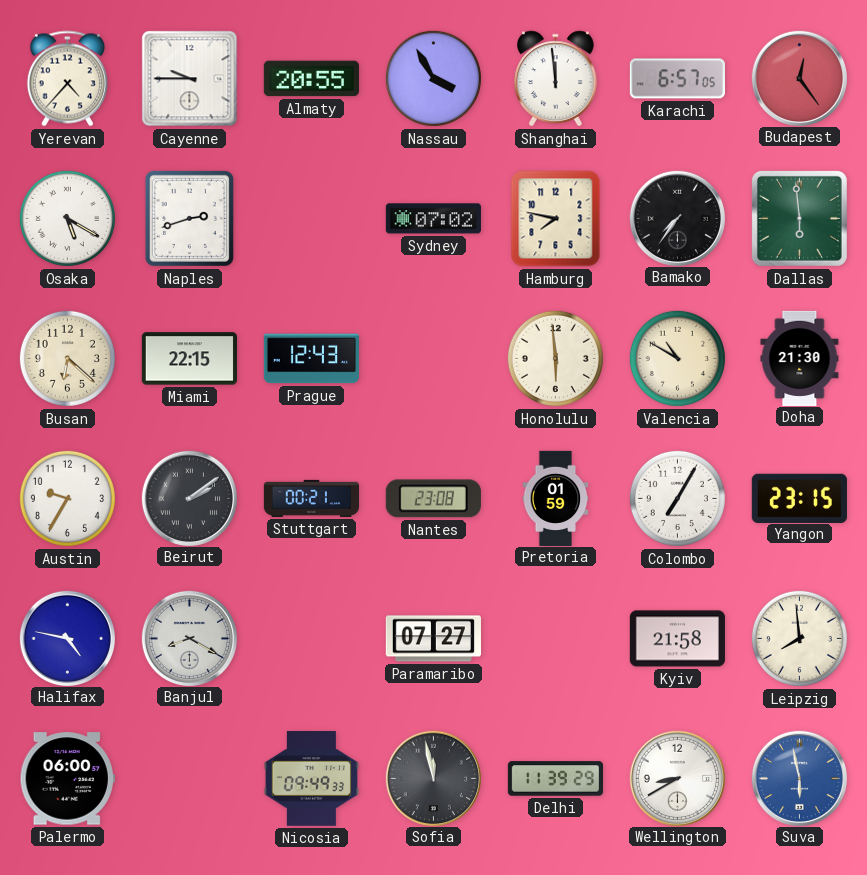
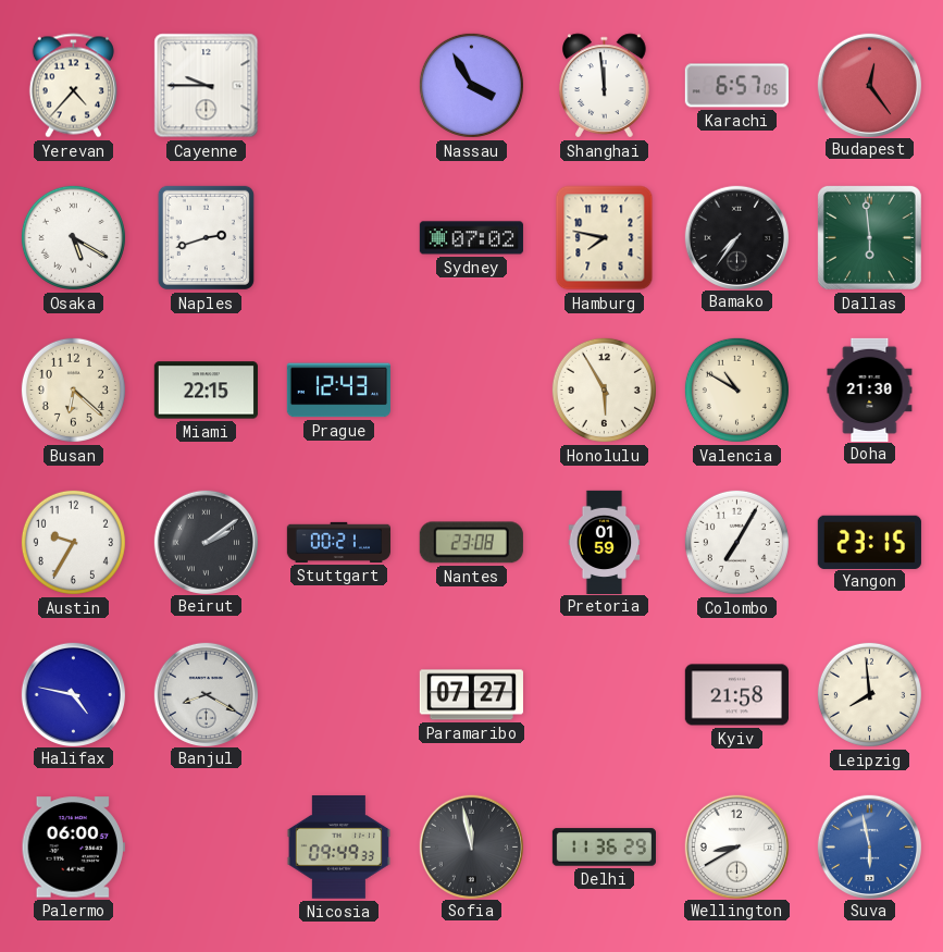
Almaty: 20:55 -> none (311, 79)
Honolulu: 5:59 -> 5:55 (604, 390)
Delhi: 11:39 -> 11:36 (604, 848)
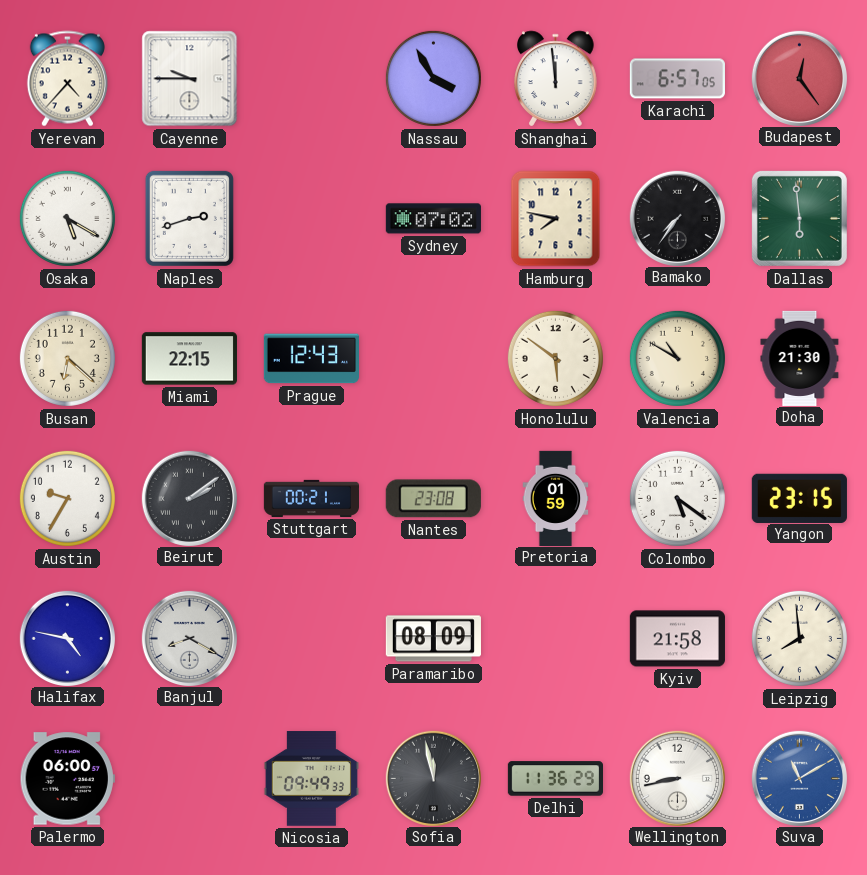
Honolulu: 5:55 -> 5:51 (555, 358)
Colombo: 7:05 -> 5:21 (677, 498)
Paramaribo: 07:27 -> 08:09 (433, 639)
Wellington: 8:40 -> 8:43 (677, 778)
Suva: 5:58 -> 11:10 (799, 778)
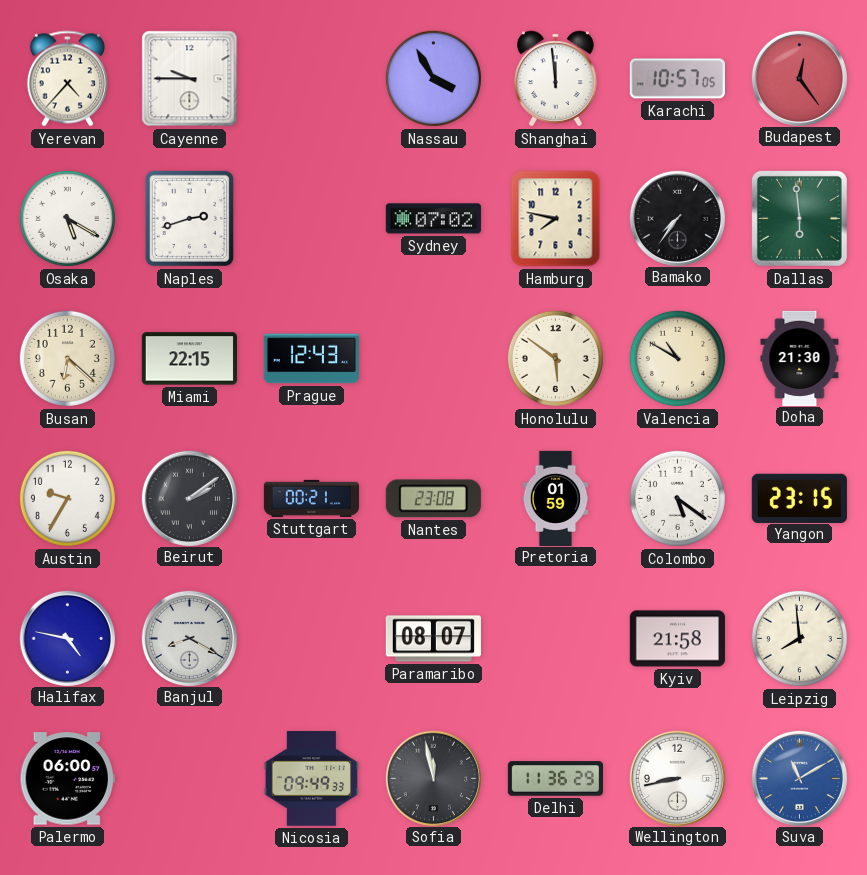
Karachi: 6:57 -> 10:57 (677, 79)
Paramaribo: 08:09 -> 08:07 (433, 639)
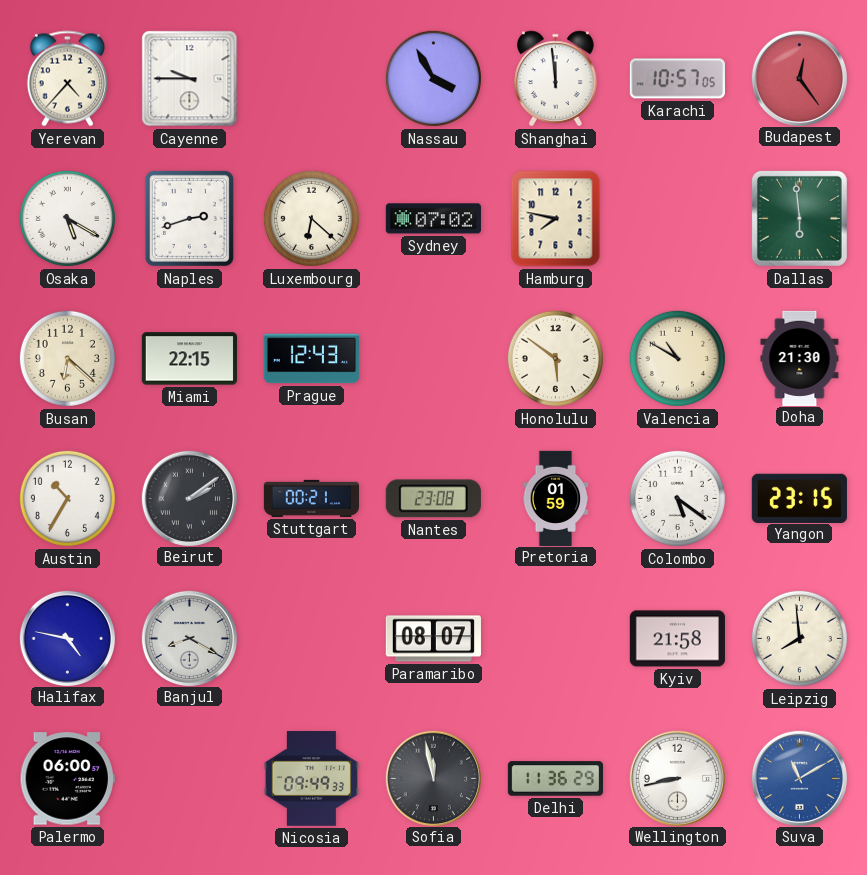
Luxembourg: none -> 6:22 (311, 218)
Bamako: 7:36 -> none (677, 218)
Austin: 9:35 -> 10:35 (67, 498)
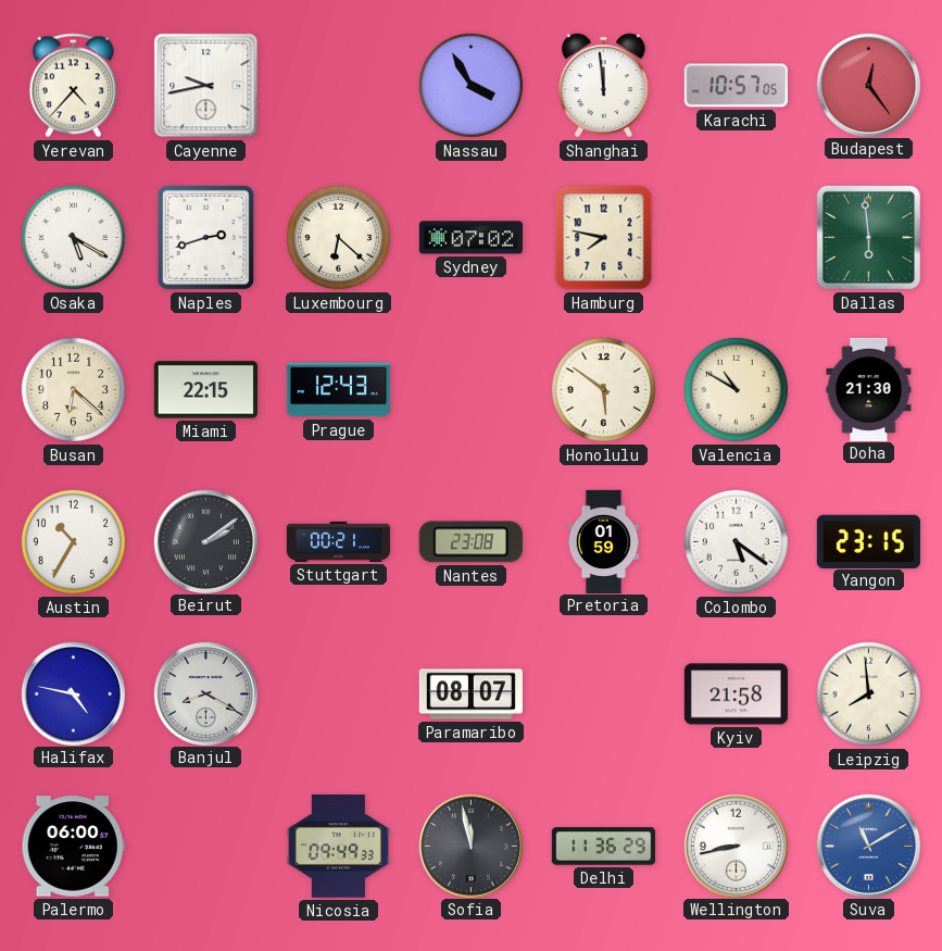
Cayenne: 9:45 -> 9:43 (206, 86)
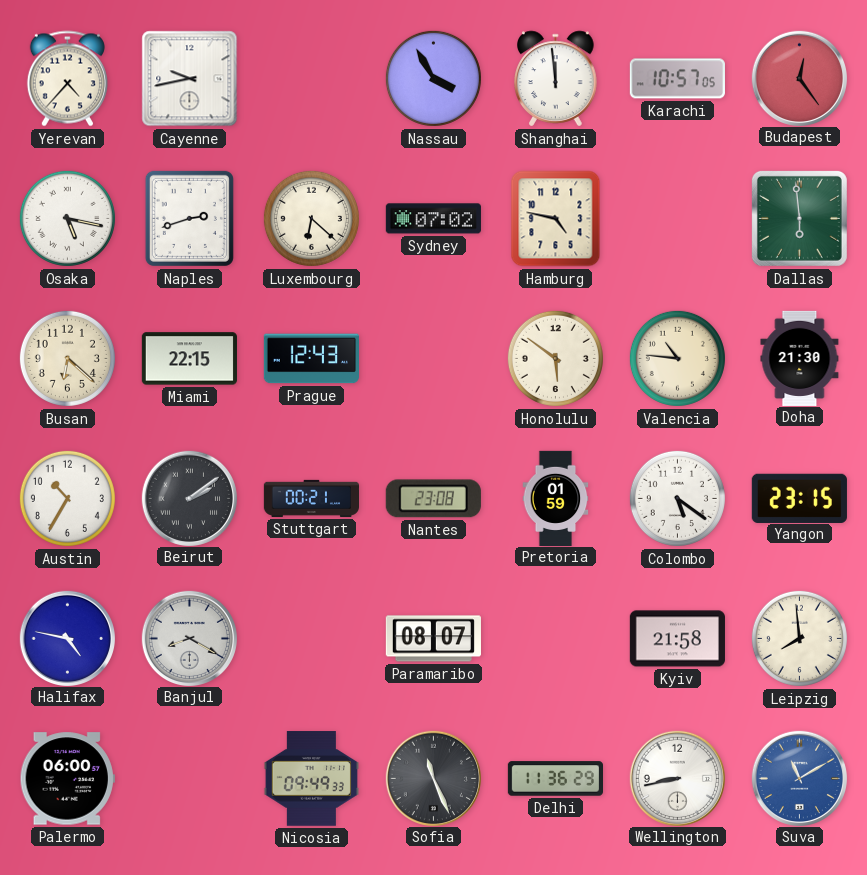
Osaka: 5:20 -> 5:17 (67, 218)
Hamburg: 7:47 -> 4:47 (556, 219)
Valencia: 10:50 -> 10:46 (677, 358)
Sofia: 11:58 -> 11:26 (433, 778)
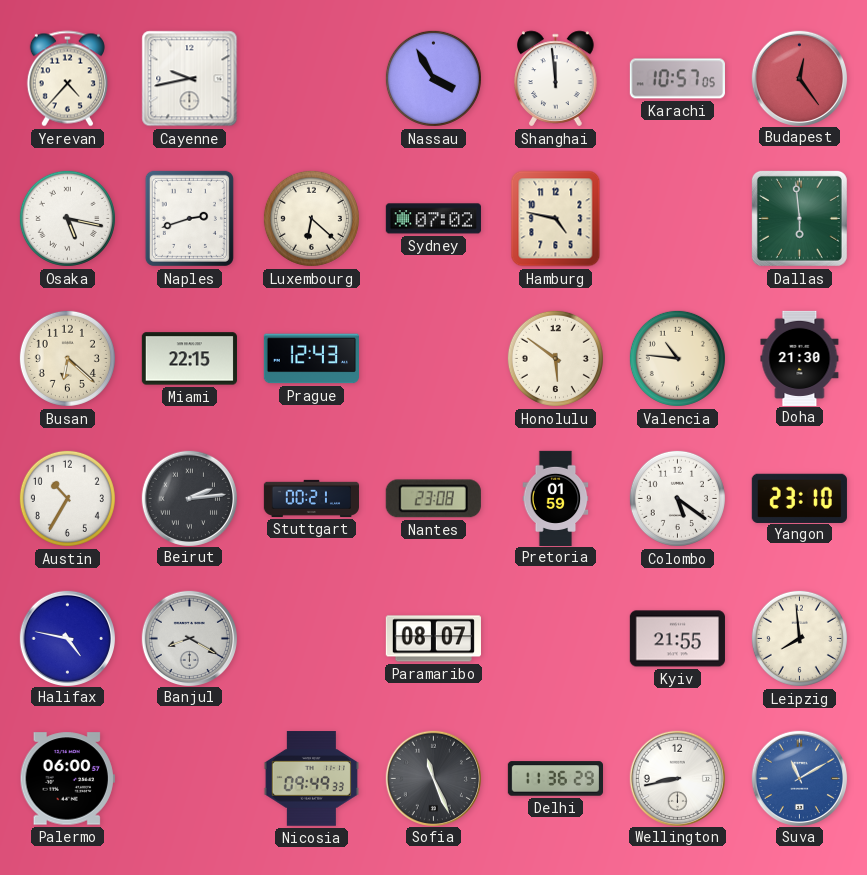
Beirut: 2:09 -> 2:14 (189, 498)
Yangon: 23:15 -> 23:10 (799, 498)
Kyiv: 21:58 -> 21:55 (677, 639)
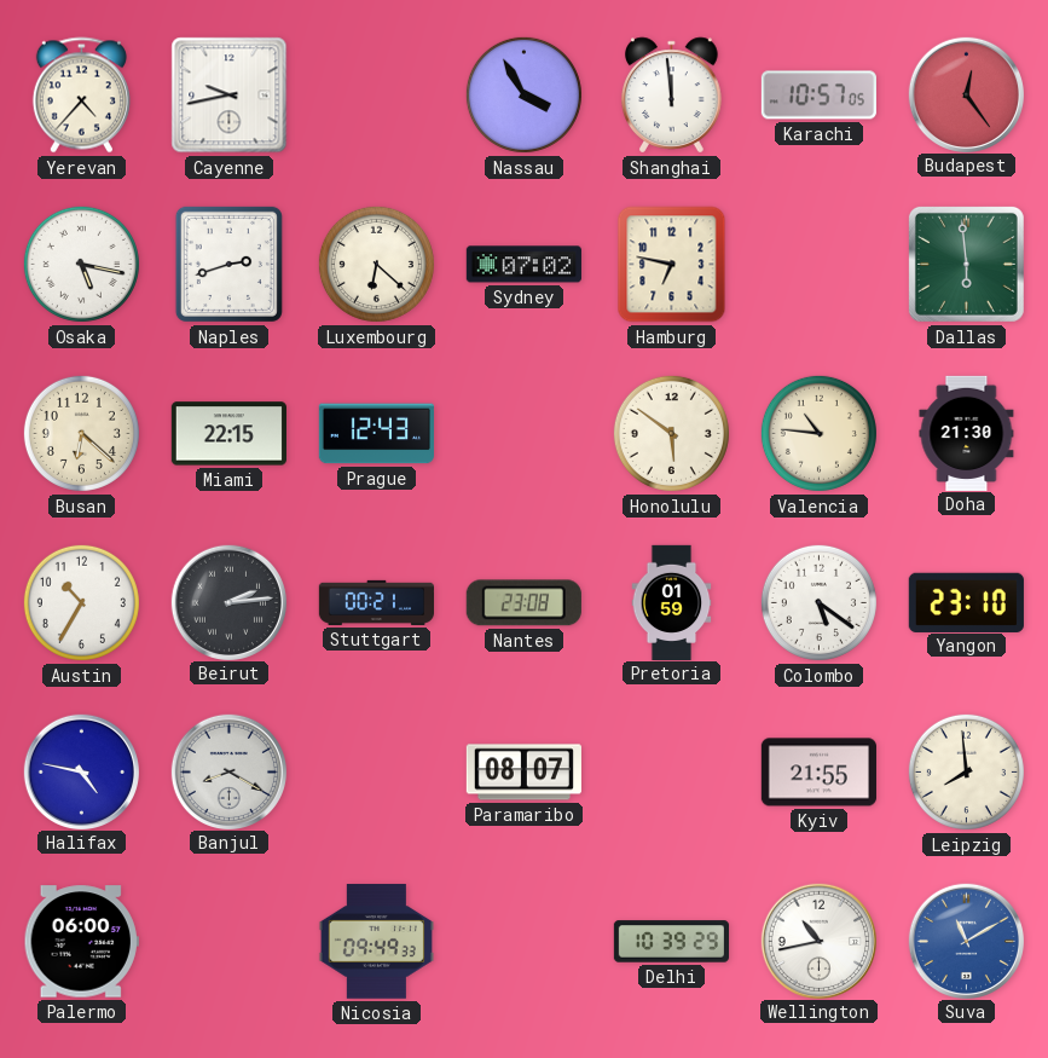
Hamburg: 4:47 -> 6:47 (672, 265)
Sofia: 11:26 -> none (433, 778)
Delhi: 11:36 -> 10:39 (671, 942)
Wellington: 8:43 -> 10:43 (818, 941)
